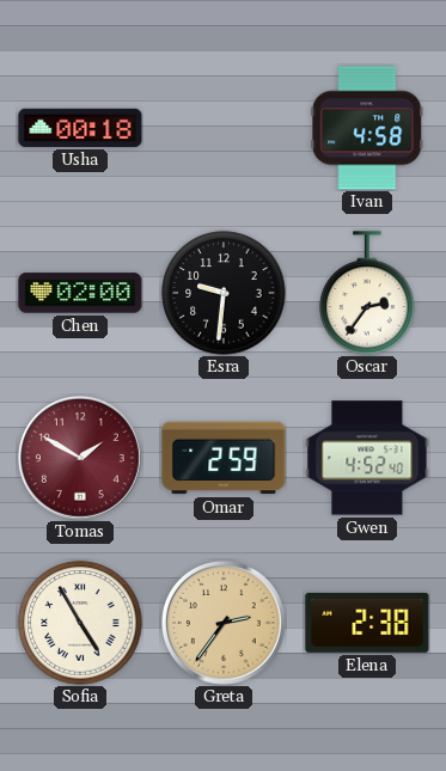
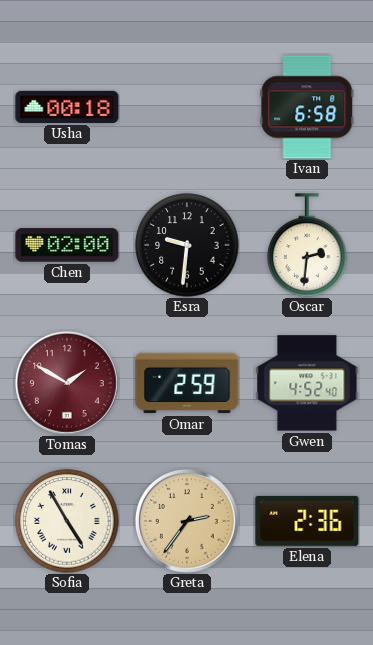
Ivan: 4:58 -> 6:58 (307, 107)
Oscar: 2:36 -> 2:31 (307, 245)
Elena: 2:38 -> 2:36 (307, 521)
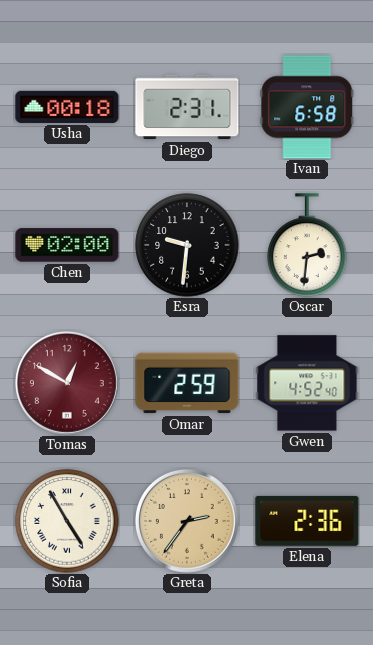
Diego: none -> 2:31 (187, 107)
Tomas: 1:50 -> 12:50 (67, 383)
